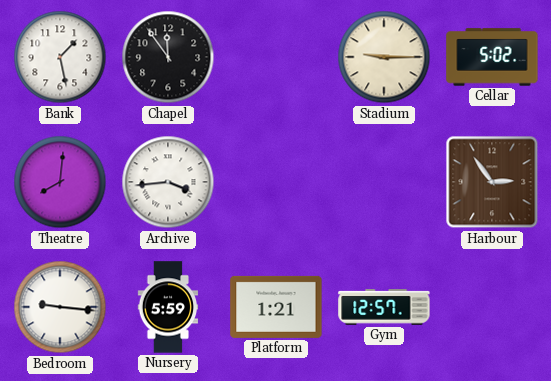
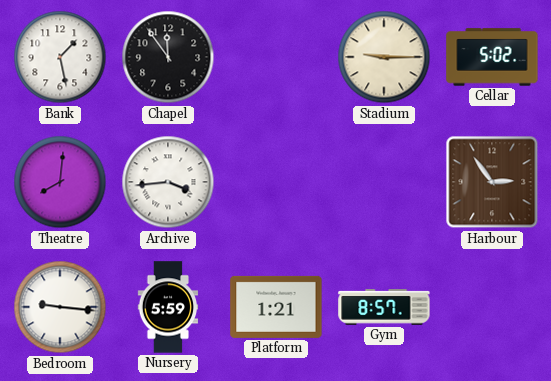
Gym: 12:57 -> 8:57 (384, 307)
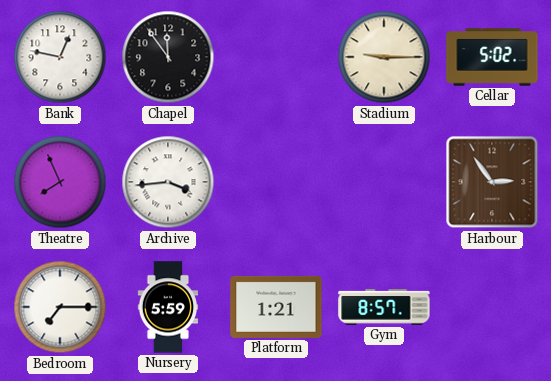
Bank: 1:28 -> 12:47 (60, 57)
Theatre: 8:01 -> 7:56 (60, 182)
Bedroom: 9:16 -> 7:15 (60, 307)
